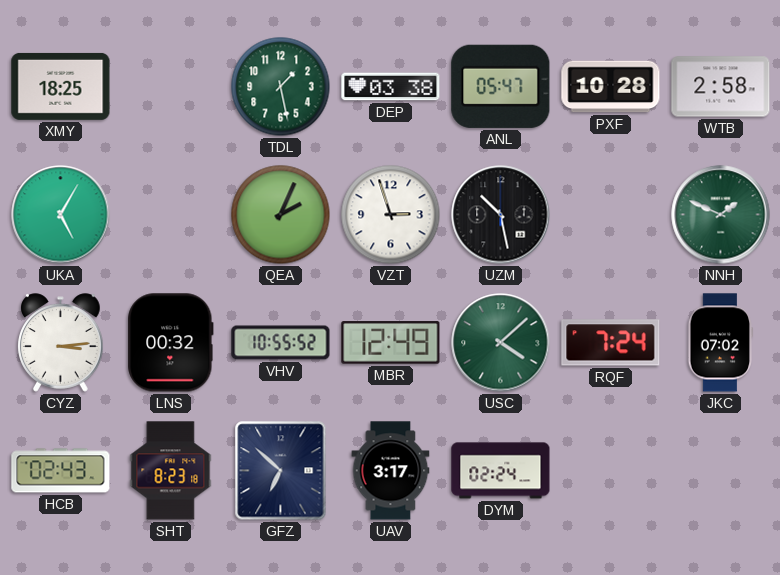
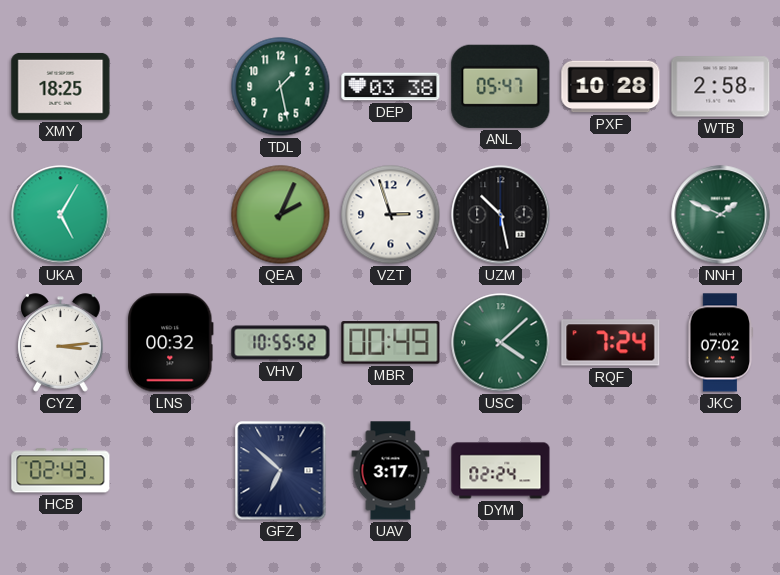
MBR: 12:49 -> 00:49 (391, 343)
SHT: 8:23 -> none (171, 471)
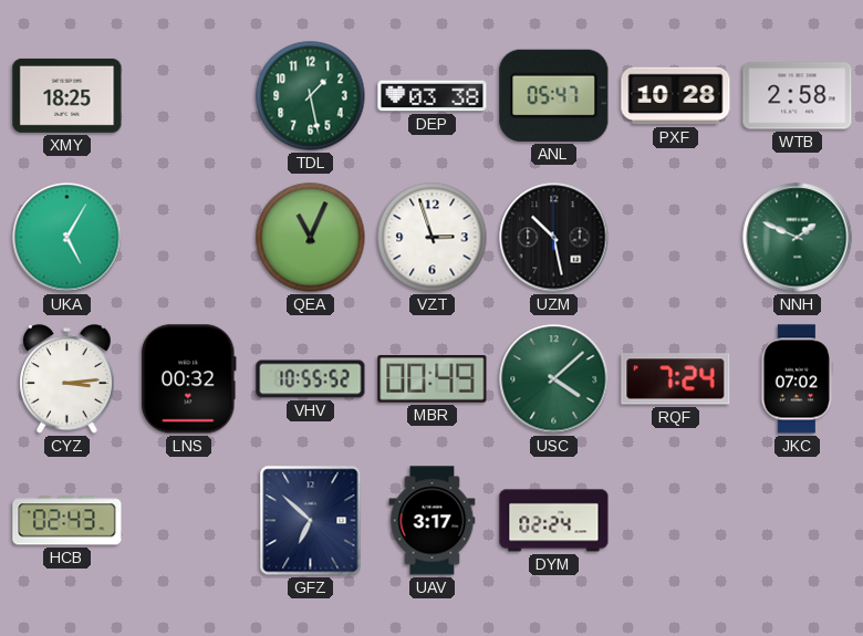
QEA: 2:04 -> 11:04 (311, 238)
